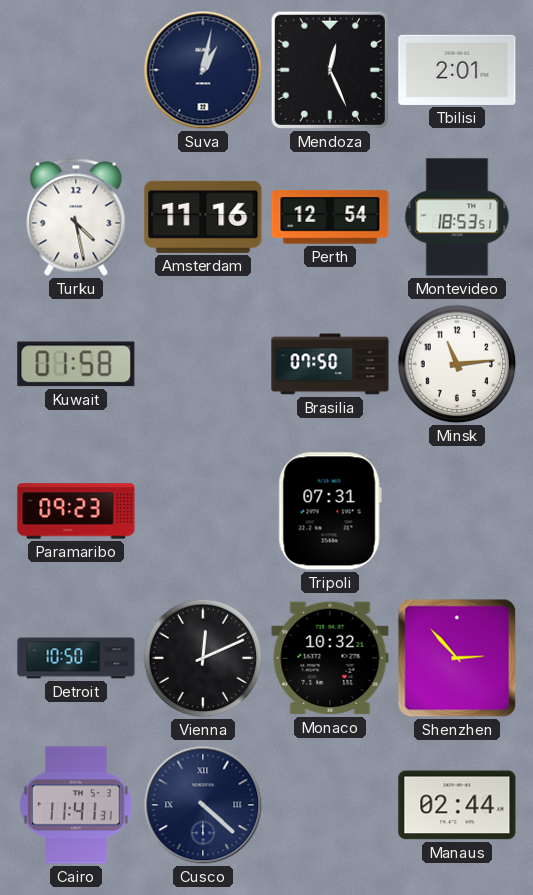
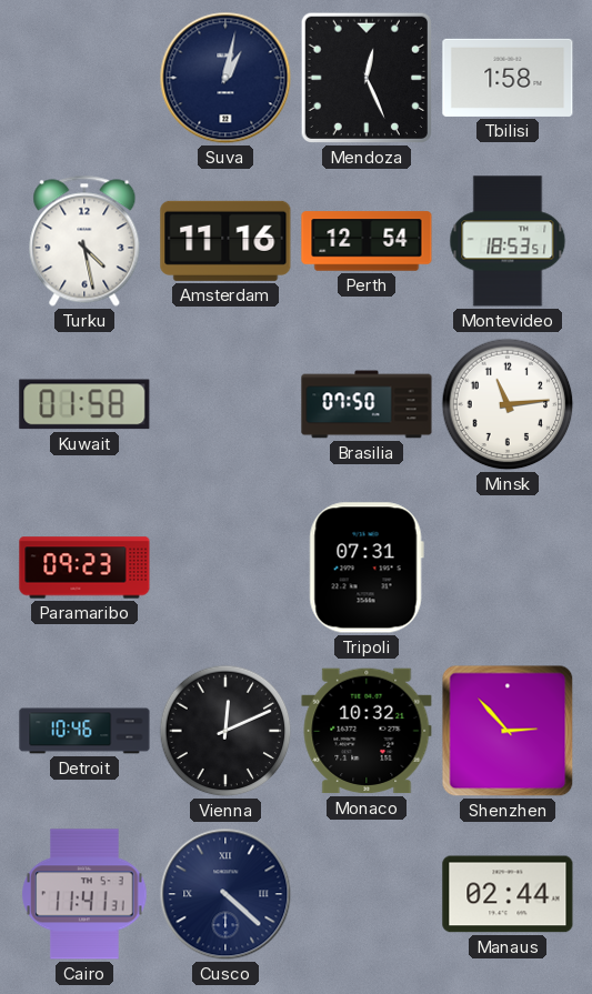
Tbilisi: 2:01 -> 1:58 (508, 78)
Detroit: 10:50 -> 10:46 (84, 731)
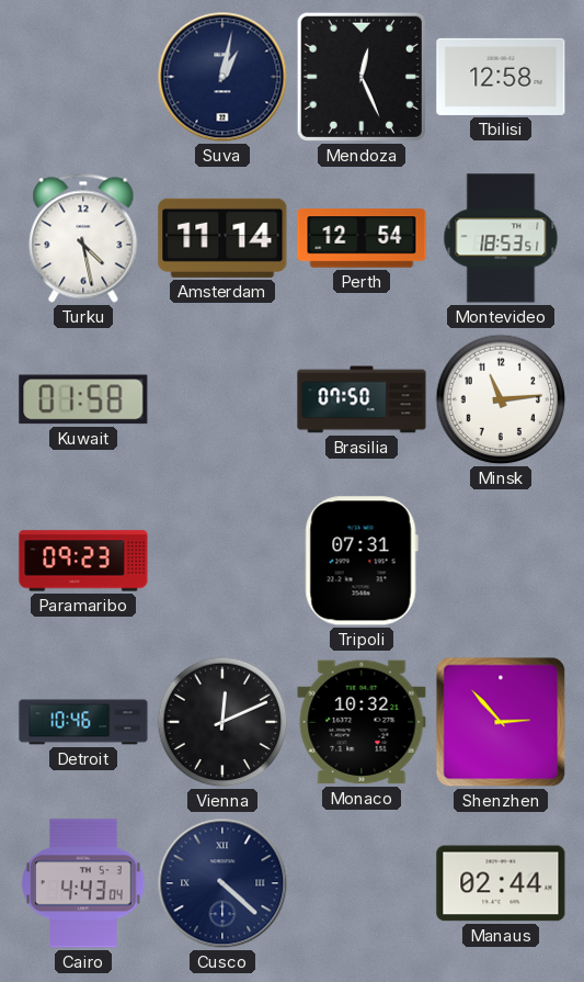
Tbilisi: 1:58 -> 12:58 (501, 77)
Amsterdam: 11:16 -> 11:14 (222, 238)
Cairo: 11:41 -> 4:43 (83, 883)
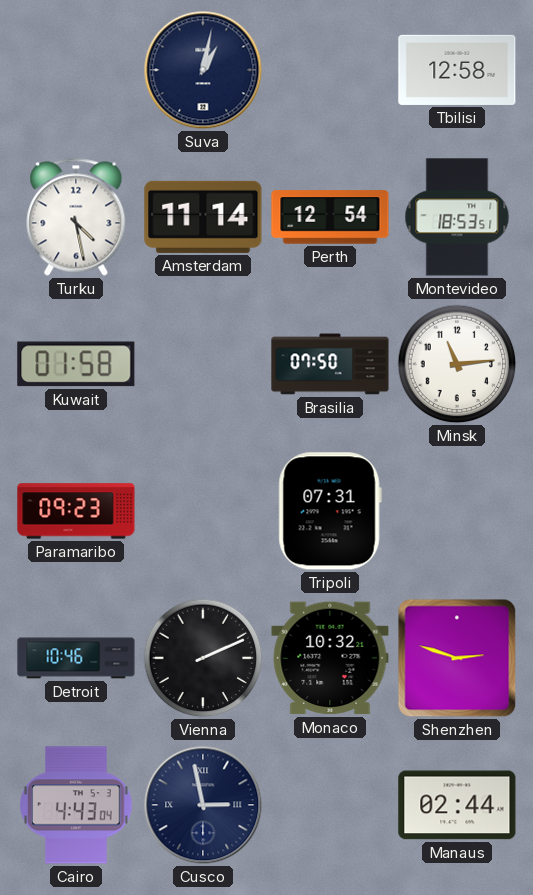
Mendoza: 12:26 -> none (362, 77)
Vienna: 12:11 -> 2:11 (203, 658)
Shenzhen: 2:53 -> 2:48 (457, 658)
Cusco: 4:22 -> 2:58 (203, 805)
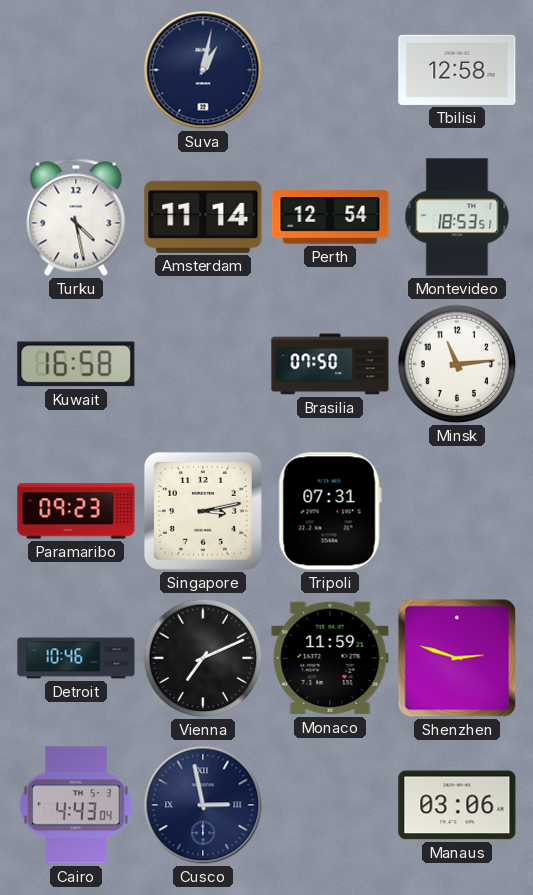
Kuwait: 01:58 -> 16:58 (76, 364)
Singapore: none -> 3:13 (203, 511)
Vienna: 2:11 -> 7:11 (203, 658)
Monaco: 10:32 -> 11:59 (330, 658)
Manaus: 02:44 -> 03:06 (457, 805)
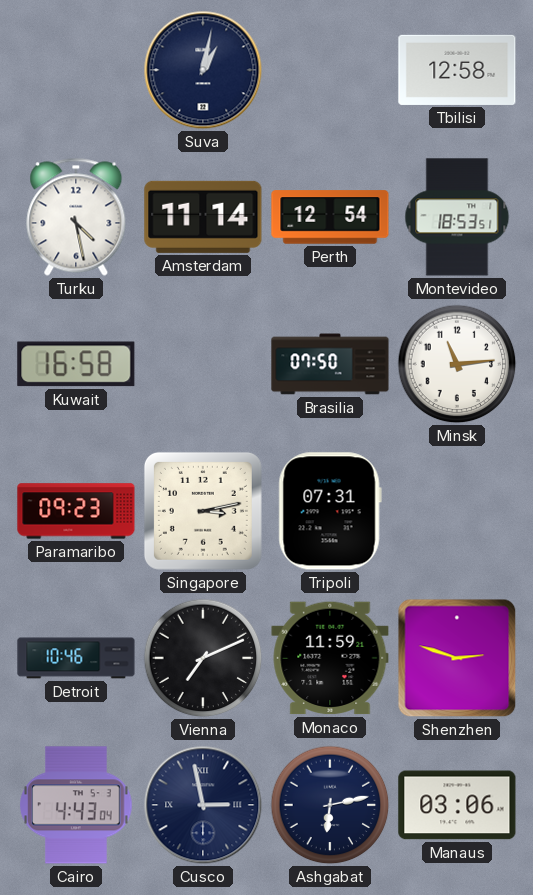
Ashgabat: none -> 6:13 (330, 805)
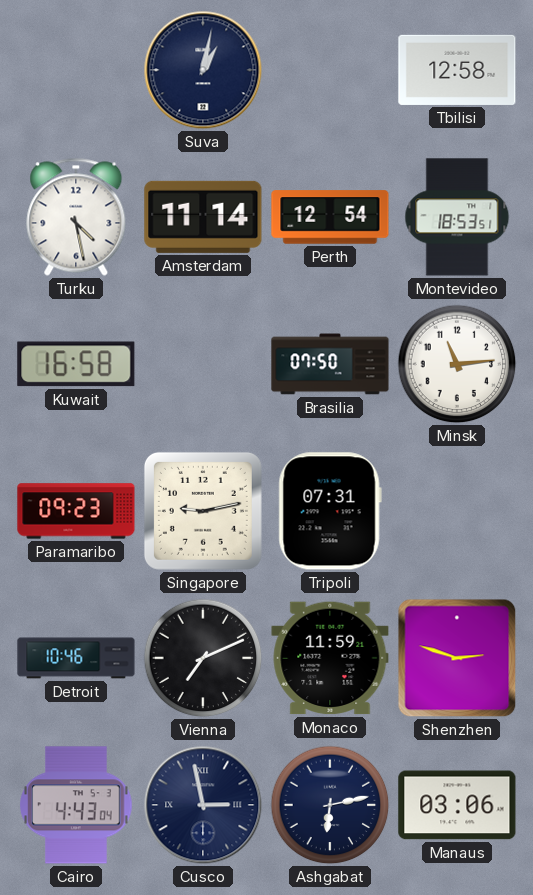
Singapore: 3:13 -> 9:13 (203, 511)
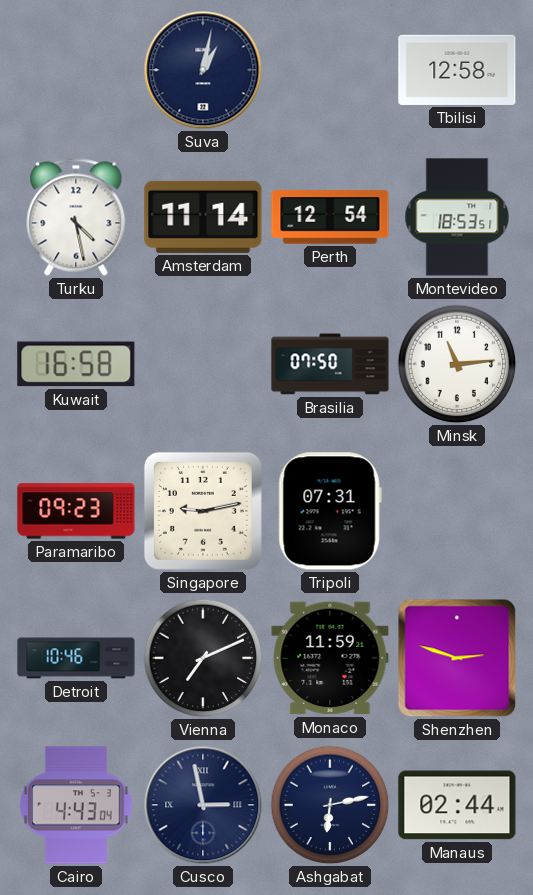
Manaus: 03:06 -> 02:44 (457, 805)
